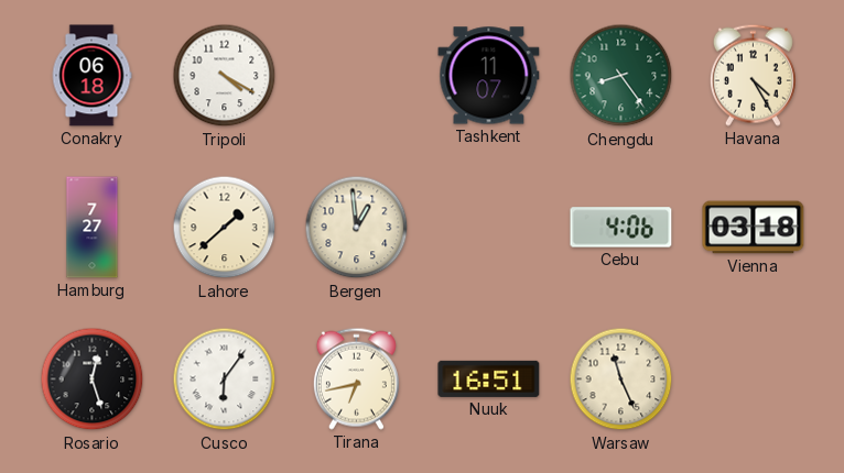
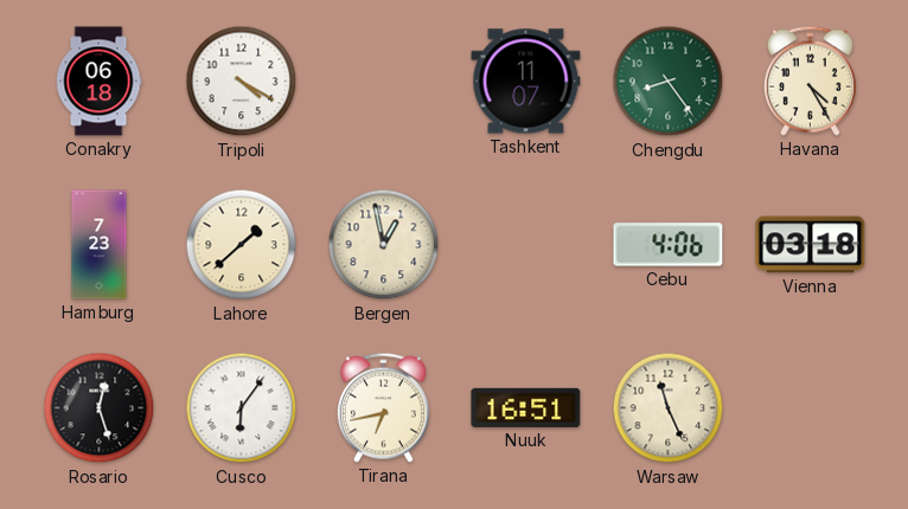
Hamburg: 7:27 -> 7:23 (100, 245)
Bergen: 12:59 -> 12:58 (384, 245)
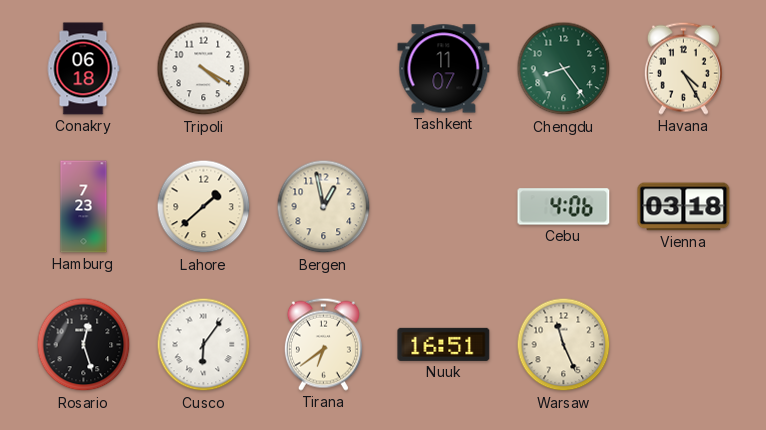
Tirana: 6:43 -> 6:39 (323, 344)
